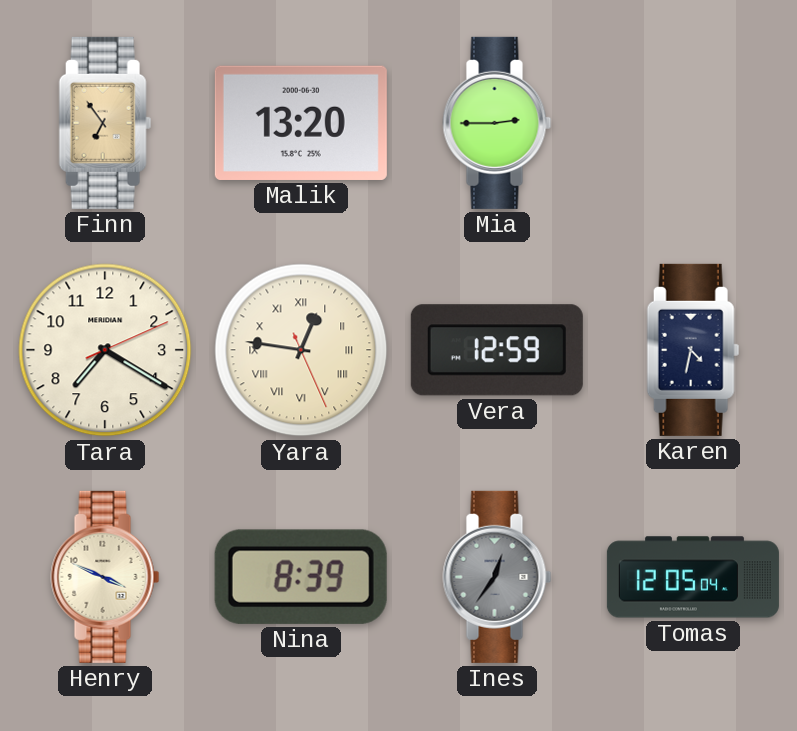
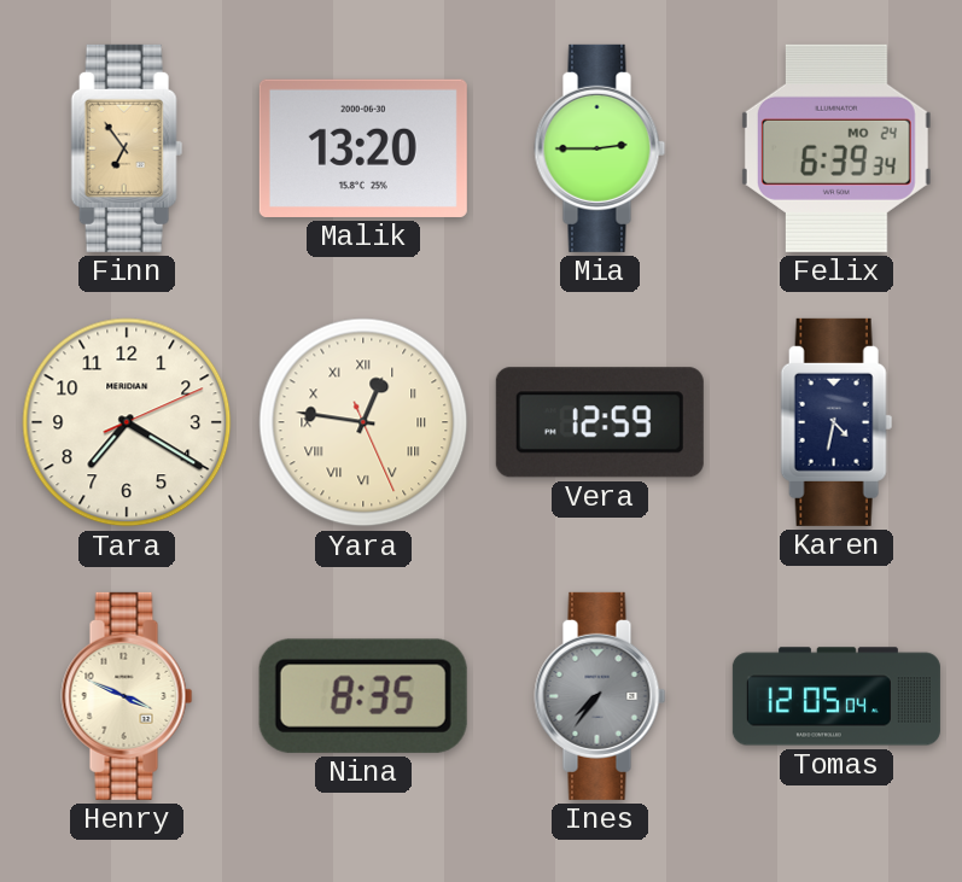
Felix: none -> 6:39 (836, 148)
Nina: 8:39 -> 8:35 (363, 696)
Ines: 12:36 -> 7:36 (600, 696)
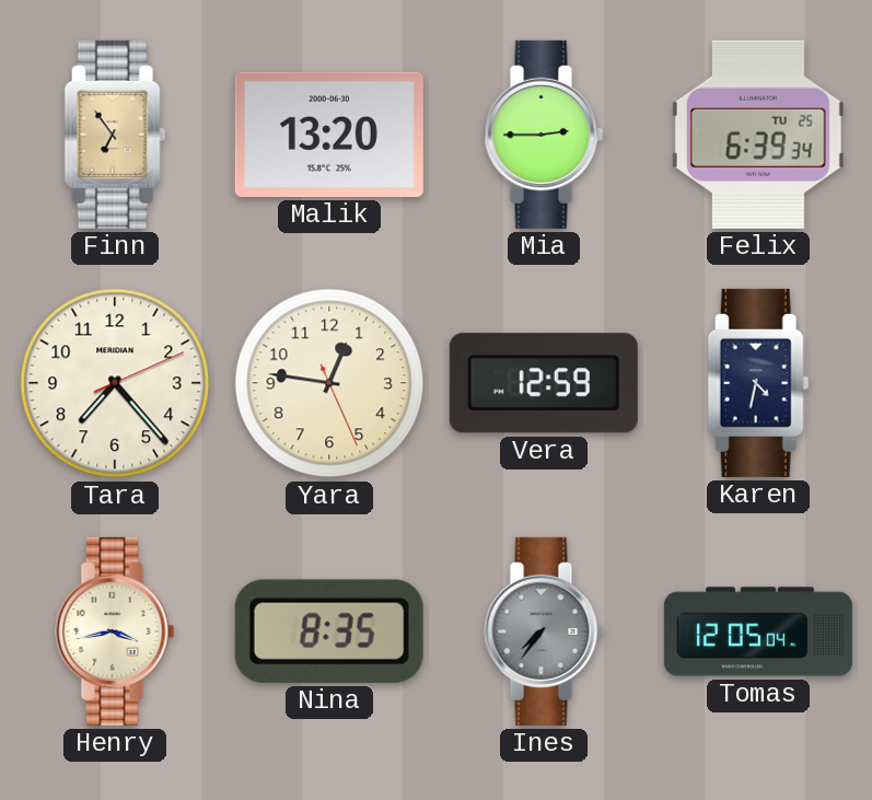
Felix date: MO 24 -> TU 25 (758, 135)
Tara: 7:20 -> 7:23 (115, 383)
Yara numerals: Roman -> Arabic (329, 383)
Henry: 3:49 -> 3:43 (115, 631)
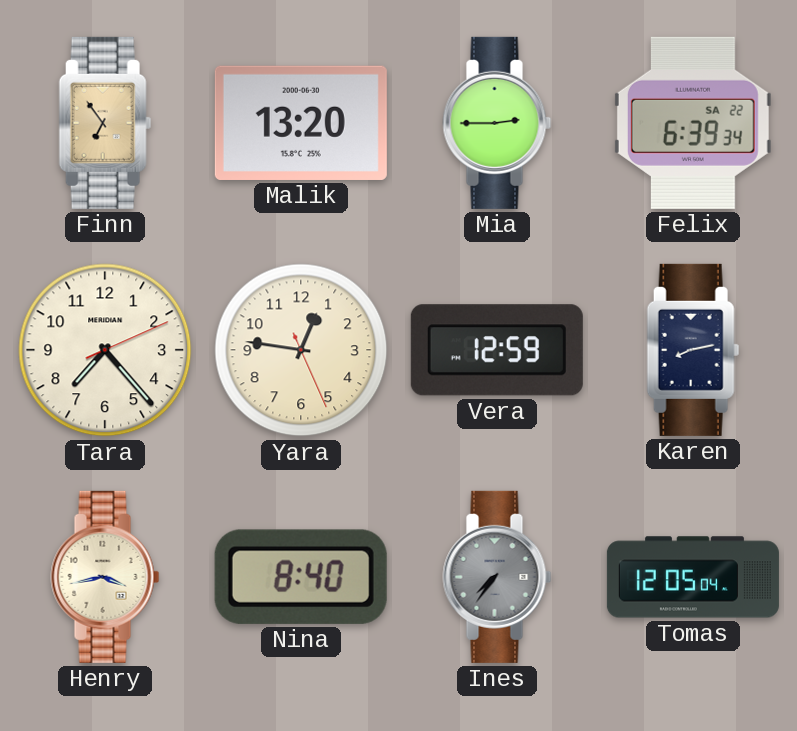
Felix date: TU 25 -> SA 22 (693, 123)
Karen: 4:32 -> 8:13 (693, 350)
Nina: 8:35 -> 8:40 (301, 577)
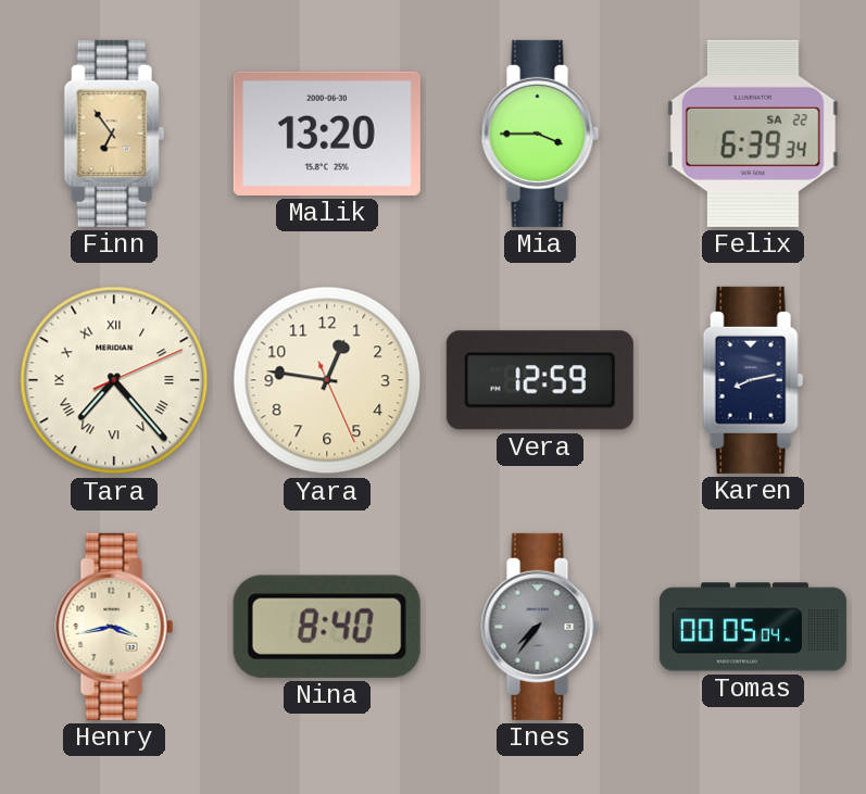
Mia: 2:45 -> 3:45 (540, 134)
Tara numerals: Arabic -> Roman (114, 380)
Tomas: 12:05 -> 00:05 (753, 627)
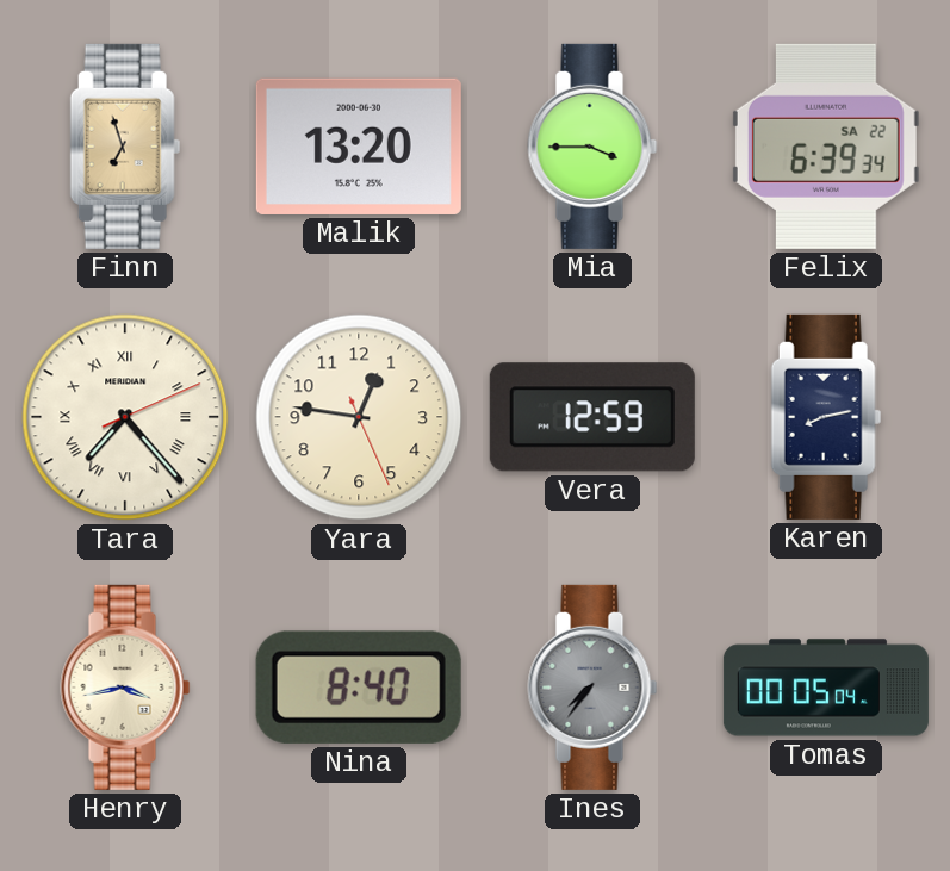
Finn: 6:54 -> 6:57 (125, 147)
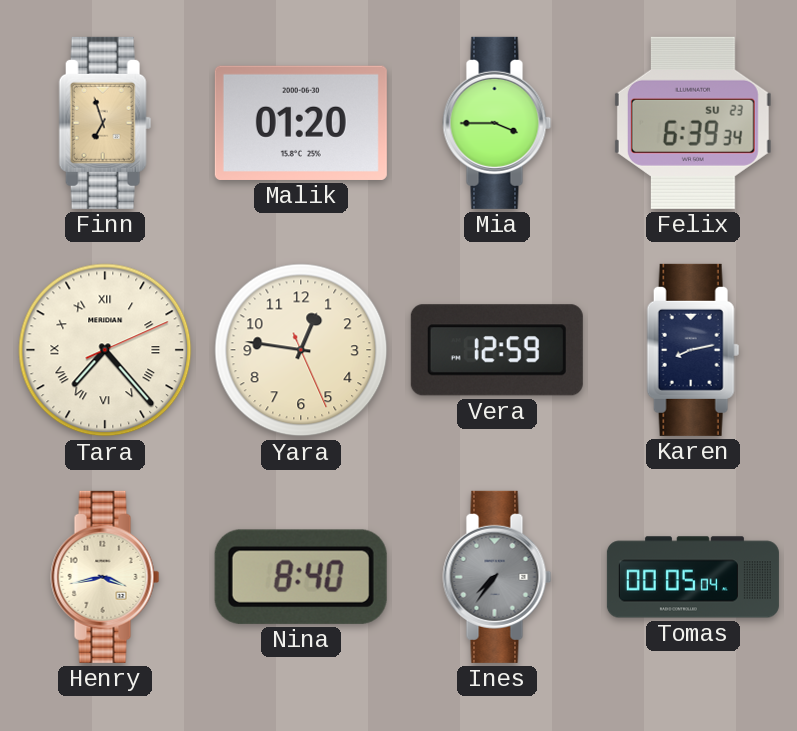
Malik: 13:20 -> 01:20 (301, 123)
Felix date: SA 22 -> SU 23 (693, 123)
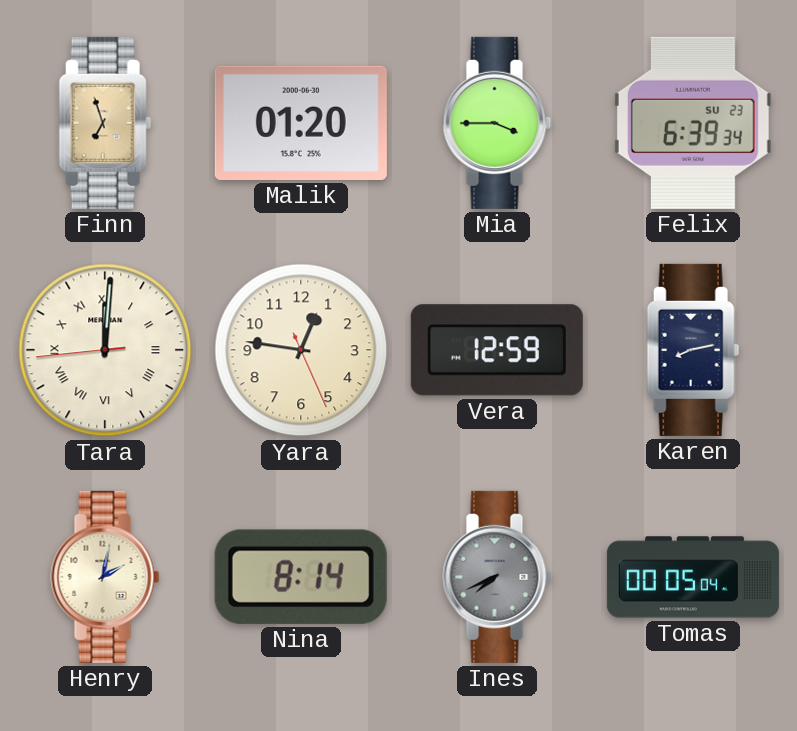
Tara: 7:23 -> 12:00 (105, 350)
Henry: 3:43 -> 2:02 (105, 577)
Nina: 8:40 -> 8:14 (301, 577)
Ines: 7:36 -> 7:41 (497, 577)
